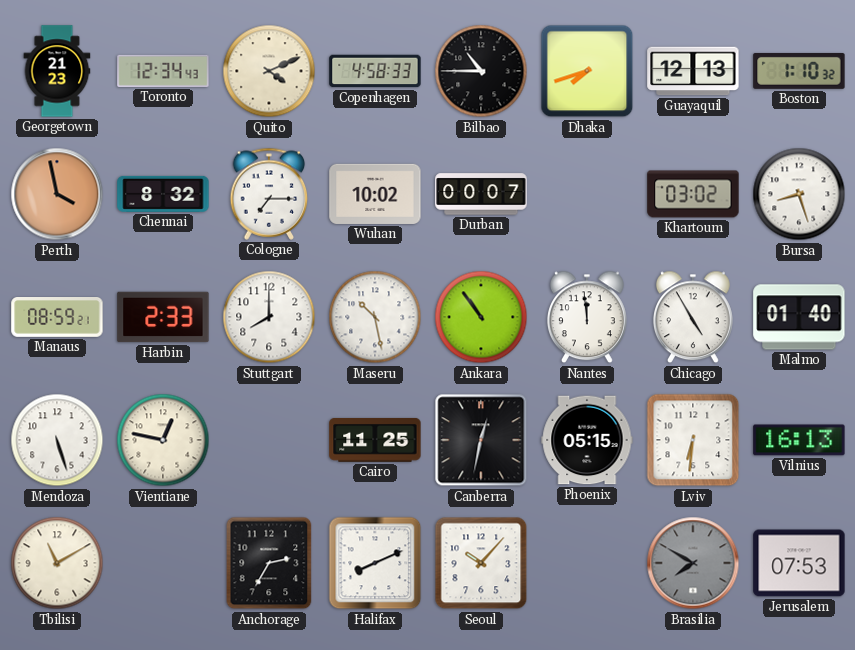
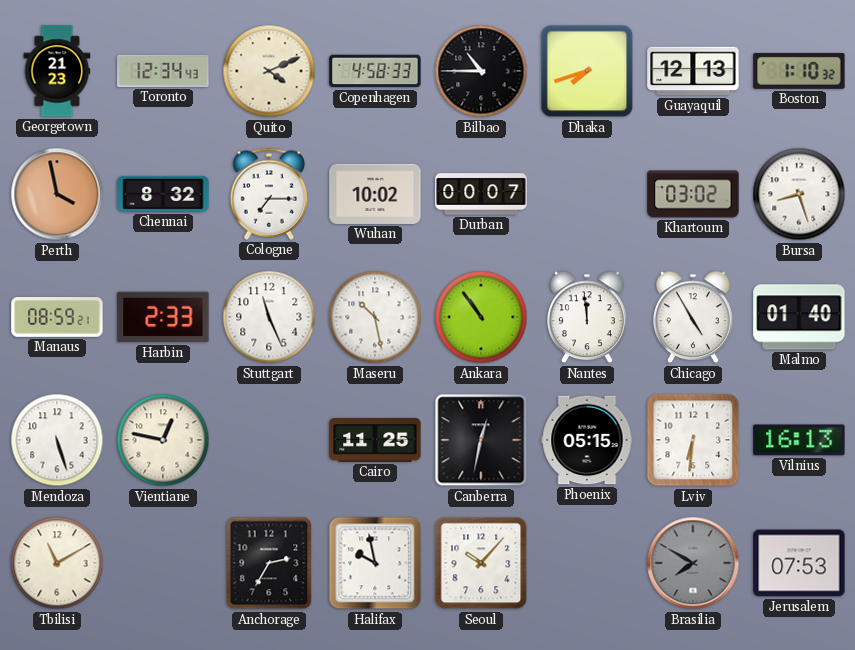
Stuttgart: 8:00 -> 11:26 (269, 317)
Halifax: 8:11 -> 9:58 (375, 563)
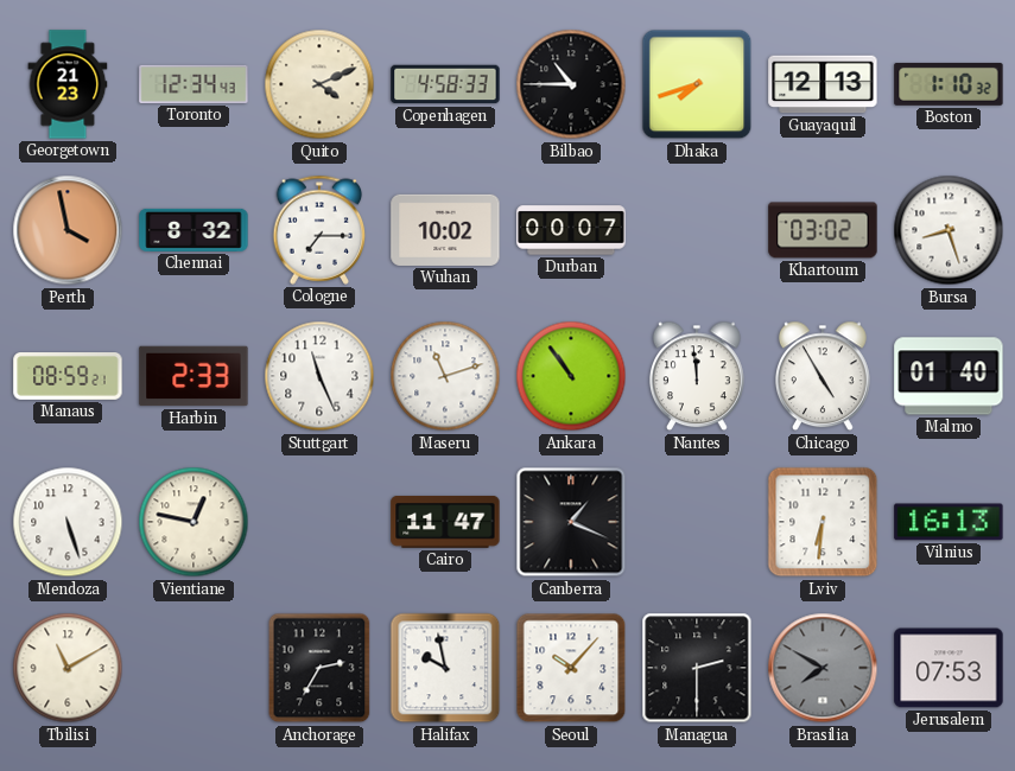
Maseru: 10:28 -> 11:12 (445, 376)
Cairo: 11:25 -> 11:47 (445, 522)
Canberra: 12:32 -> 1:19 (571, 522)
Phoenix: 05:15 -> none (587, 440)
Managua: none -> 2:30 (697, 668)
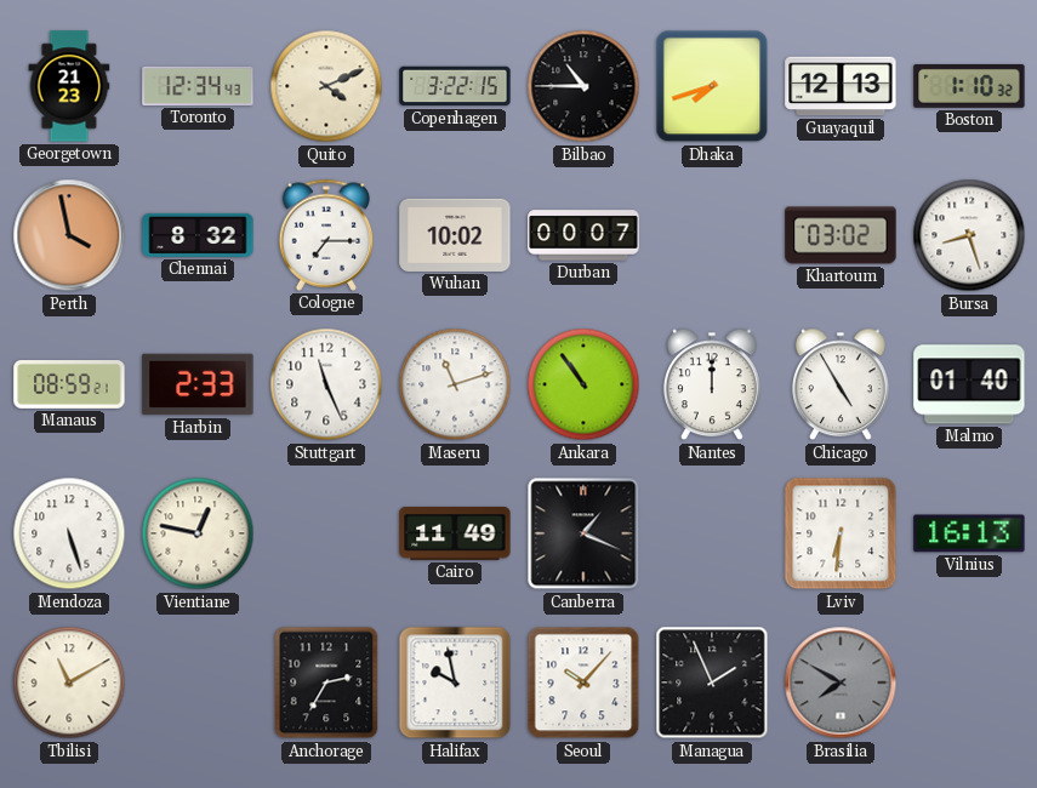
Copenhagen: 4:58 -> 3:22 (455, 86)
Nantes: 11:59 -> 12:00 (712, 384)
Cairo: 11:47 -> 11:49 (455, 533)
Managua: 2:30 -> 1:56 (712, 683)
Jerusalem: 07:53 -> none (949, 668)
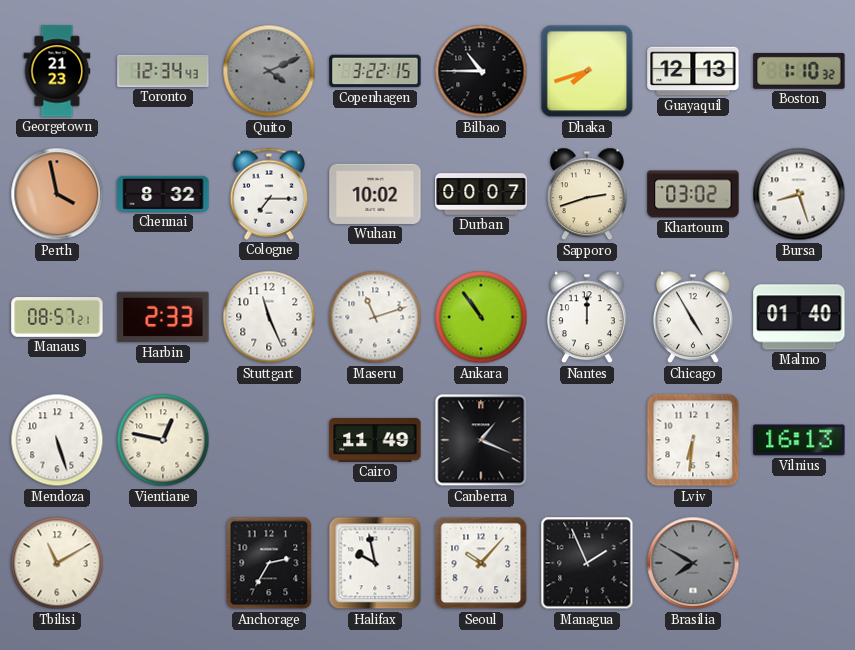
Quito dial: cream -> grey (269, 71)
Sapporo: none -> 2:42 (587, 194)
Manaus: 08:59 -> 08:57 (57, 318)
